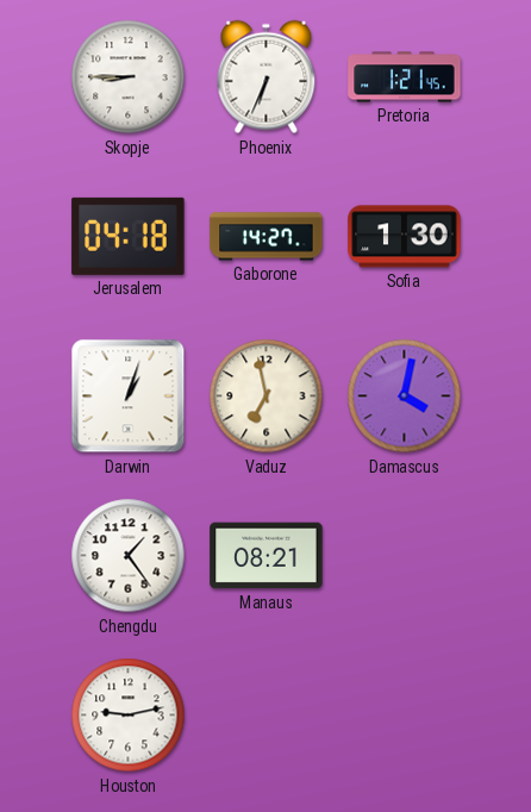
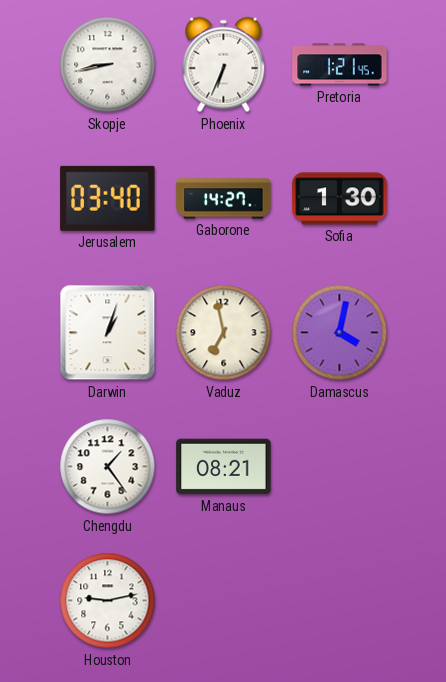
Skopje: 8:45 -> 8:43 (108, 65)
Jerusalem: 04:18 -> 03:40 (108, 198)
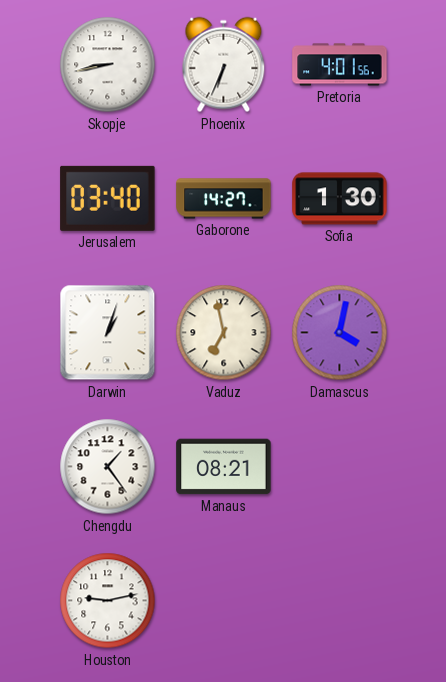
Pretoria: 1:21 -> 4:01 (340, 65)
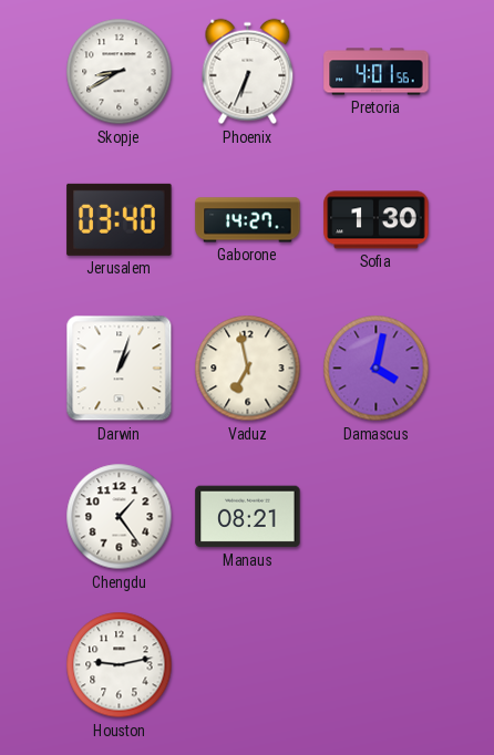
Skopje: 8:43 -> 8:40 (120, 72)
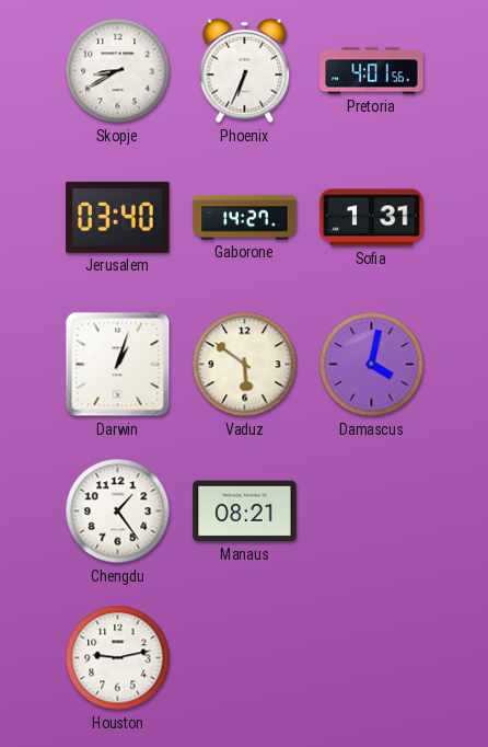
Sofia: 1:30 -> 1:31 (372, 218)
Vaduz: 6:58 -> 5:51 (245, 365)
